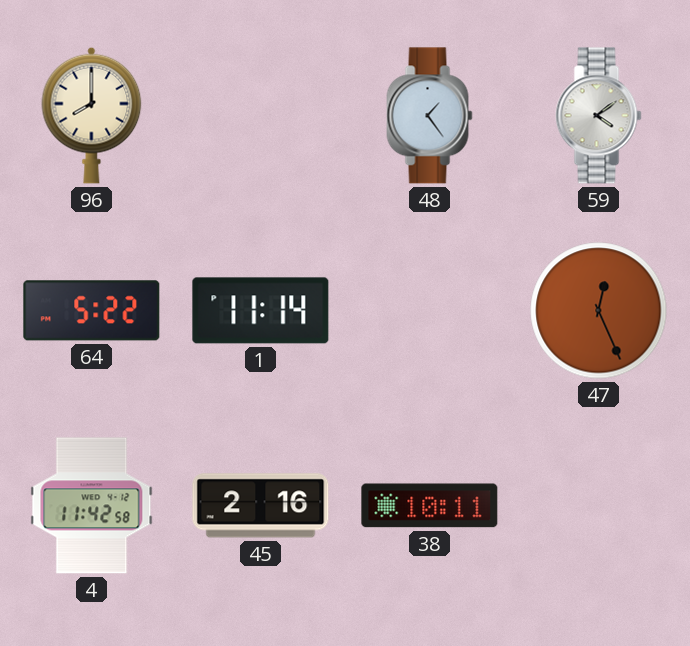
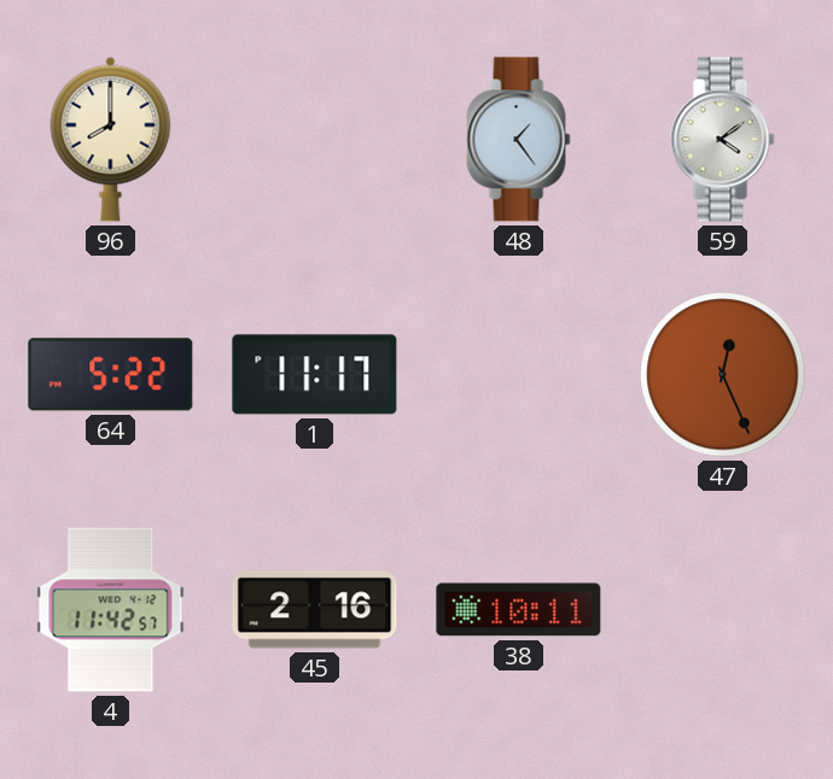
1: 11:14 -> 11:17 (315, 375)
4: 11:42:58 -> 11:42:57 (111, 610)
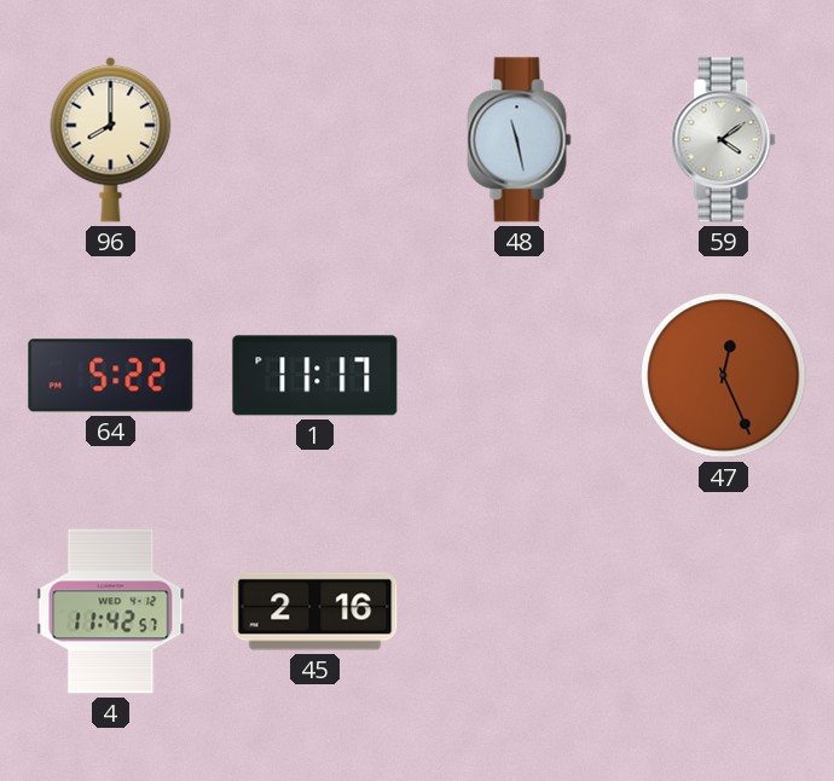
48: 1:24 -> 11:28 (520, 140)
38: 10:11 -> none (519, 610)
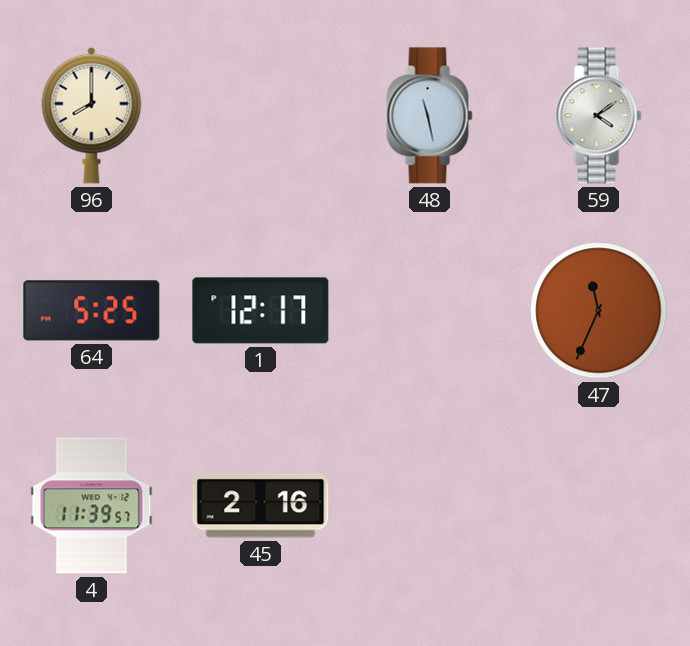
64: 5:22 -> 5:25 (92, 311)
1: 11:17 -> 12:17 (261, 311)
47: 12:26 -> 11:34 (599, 311)
4: 11:42 -> 11:39 (92, 506)
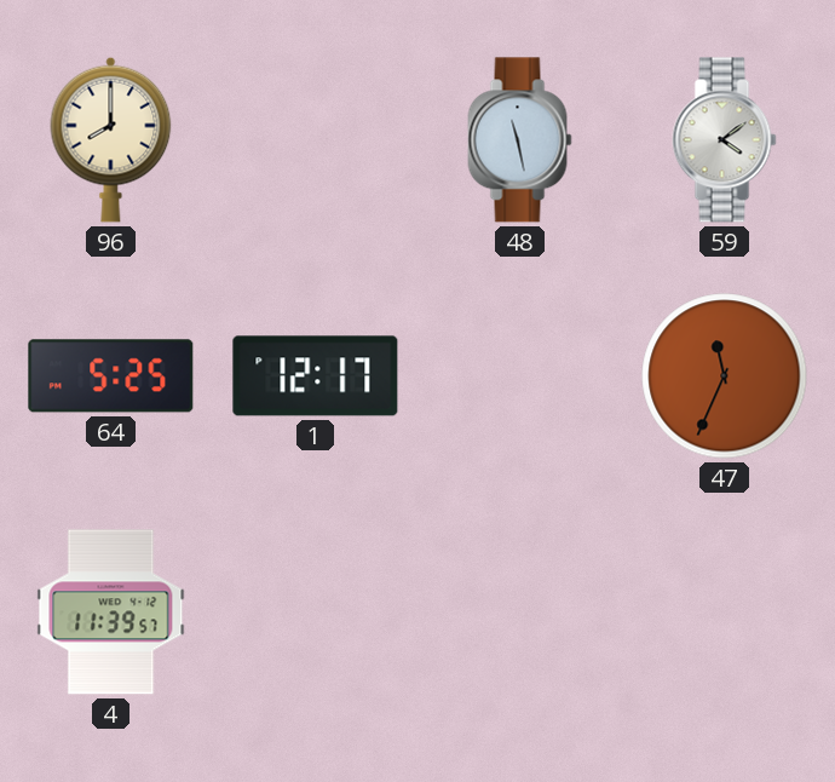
45: 2:16 -> none (261, 506)
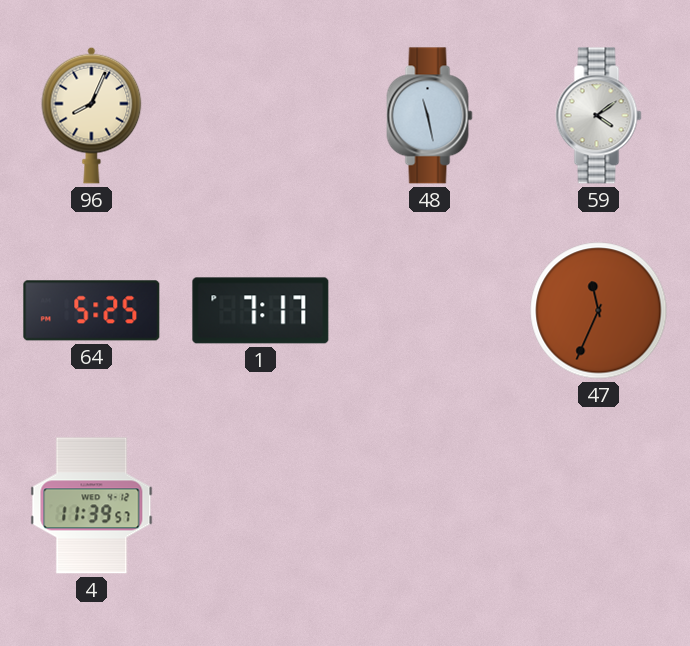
96: 8:00 -> 8:04 (92, 115)
1: 12:17 -> 7:17 (261, 311)
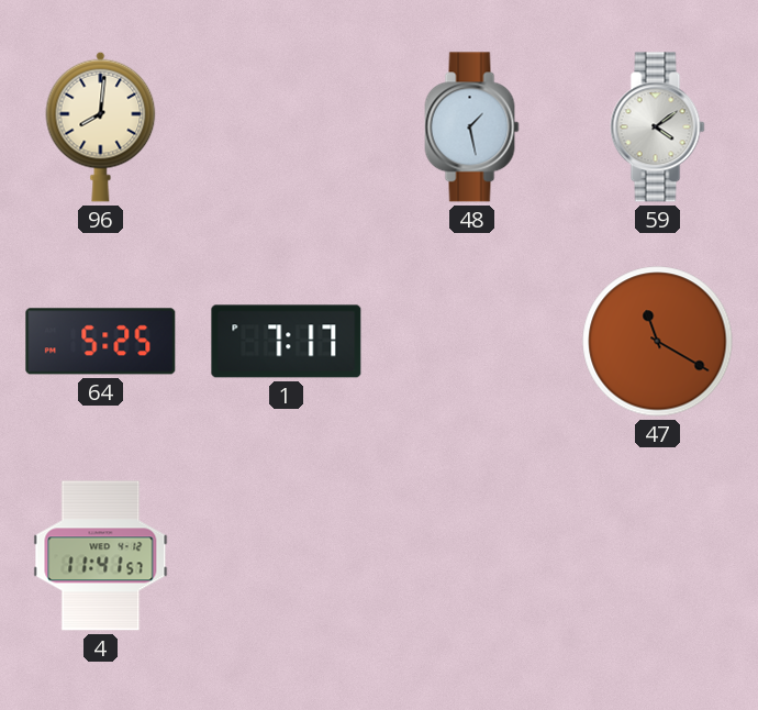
96: 8:04 -> 8:01 (101, 126)
48: 11:28 -> 1:28 (472, 127)
47: 11:34 -> 11:20 (658, 342)
4: 11:39 -> 11:41 (101, 556)
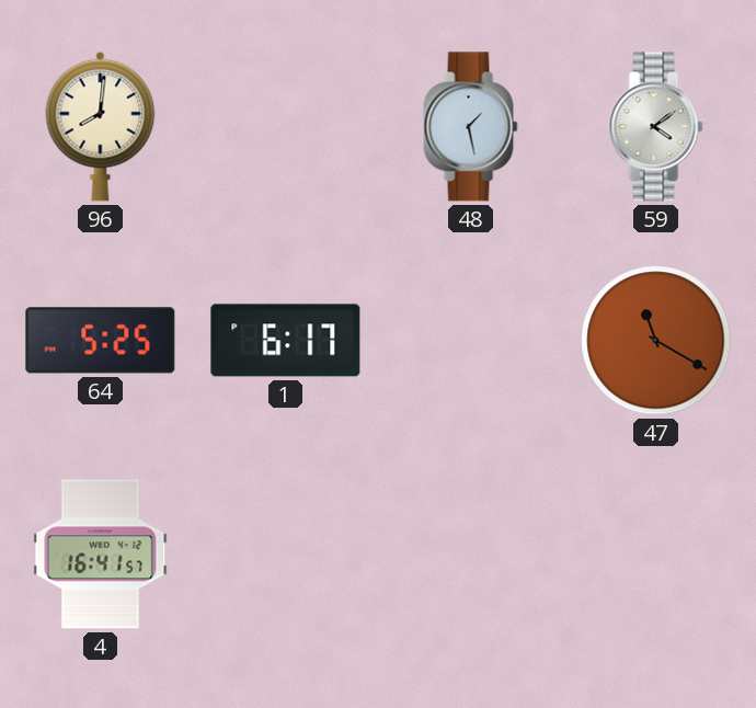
1: 7:17 -> 6:17 (286, 341)
4: 11:41 -> 16:41 (101, 555)
